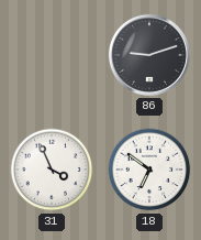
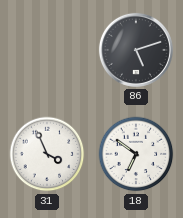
86: 9:12 -> 5:12 (136, 50)
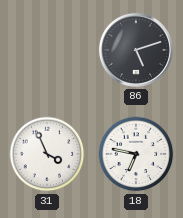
18: 6:51 -> 6:47 (136, 154)
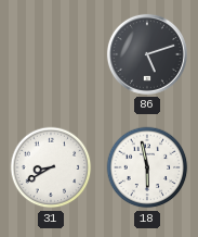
31: 3:56 -> 8:40 (51, 167)
18: 6:47 -> 5:58 (147, 167)
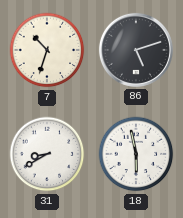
7: none -> 10:33 (47, 50)
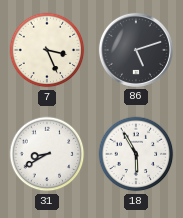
7: 10:33 -> 3:26 (47, 50)
18: 5:58 -> 5:55 (136, 154)
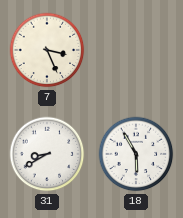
86: 5:12 -> none (136, 50)
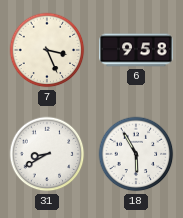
6: none -> 9:58 (136, 50)
